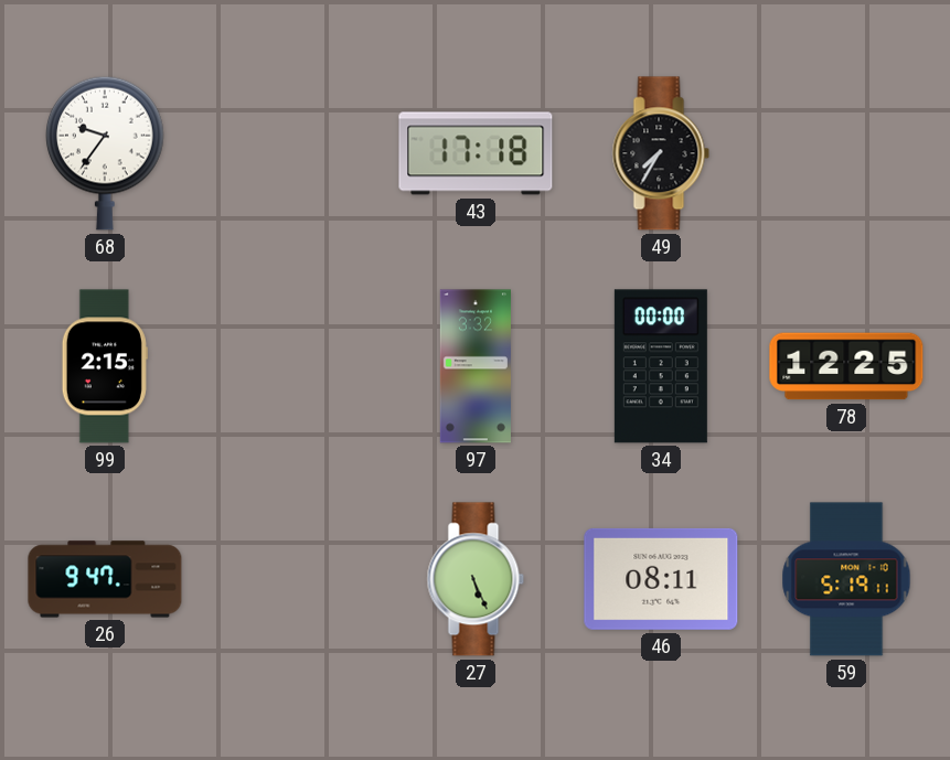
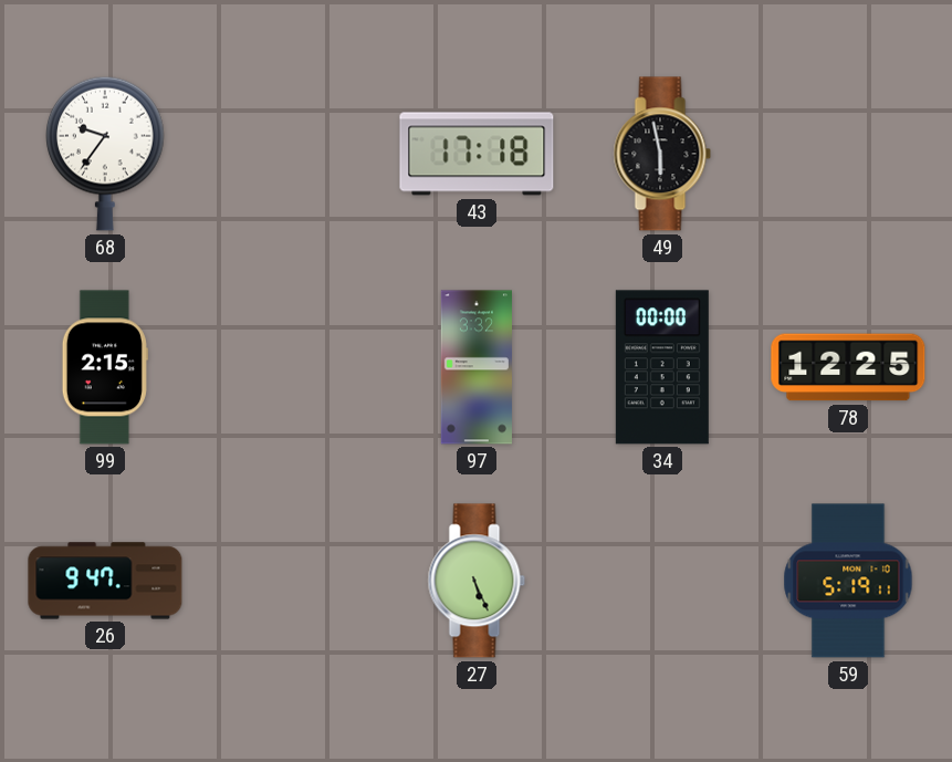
49: 7:35 -> 5:58 (662, 154)
46: 08:11 -> none (661, 579)
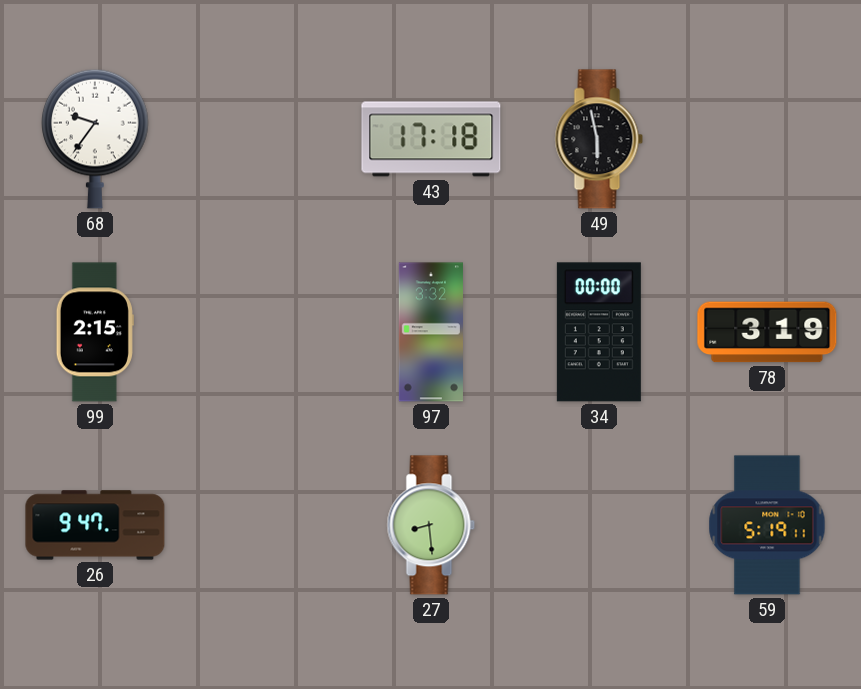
78: 12:25 -> 3:19 (767, 332)
27: 5:26 -> 8:29 (431, 525)
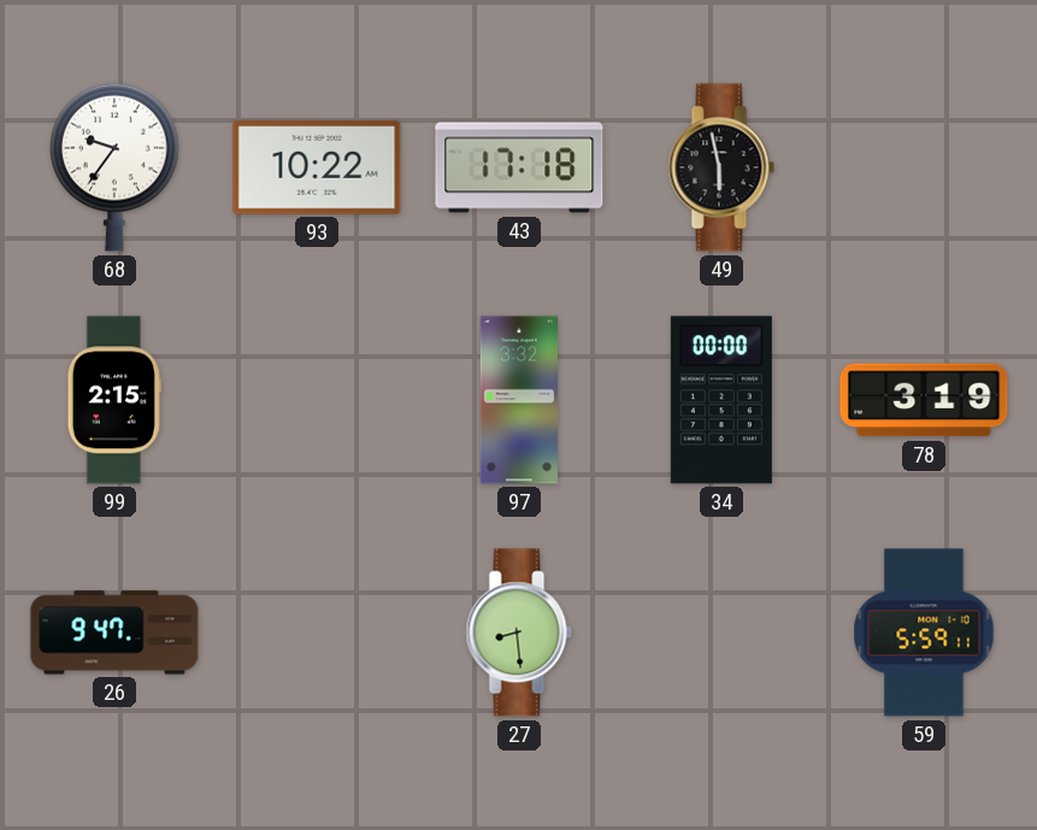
93: none -> 10:22 (317, 167)
59: 5:19 -> 5:59 (924, 632)
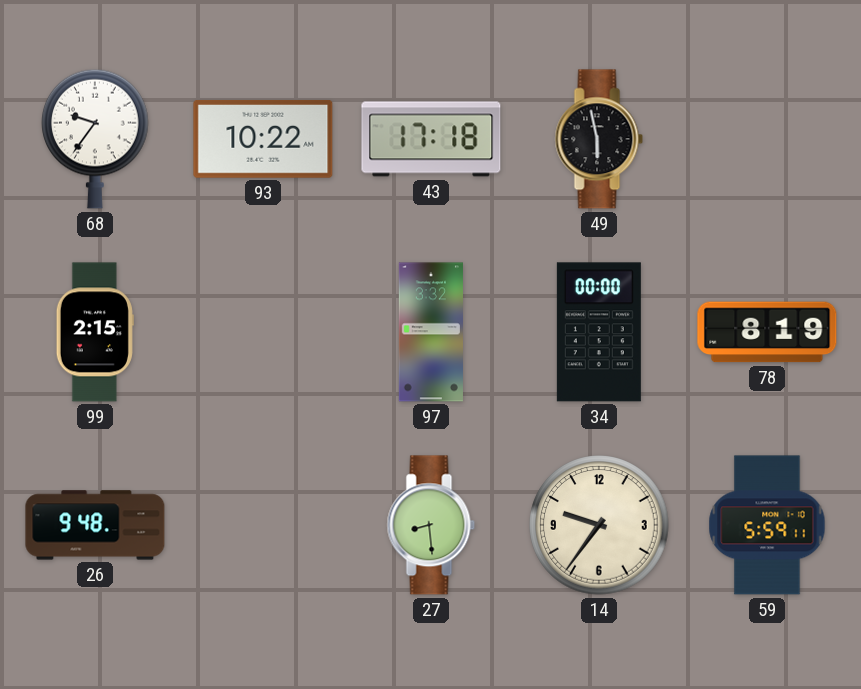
78: 3:19 -> 8:19 (767, 332)
26: 9:47 -> 9:48 (95, 525)
14: none -> 9:36 (599, 525)
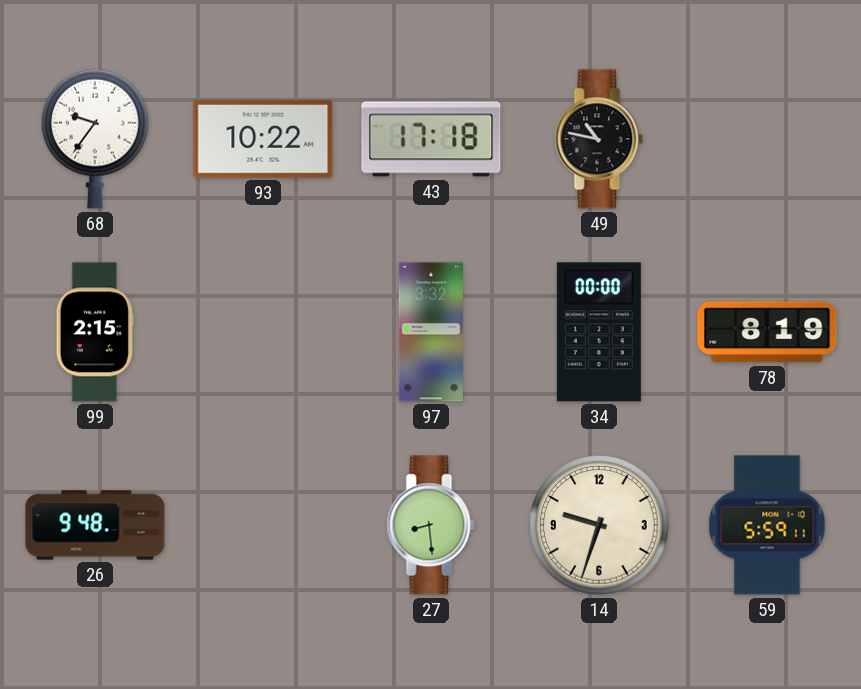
49: 5:58 -> 10:47 (599, 139)
14: 9:36 -> 9:33 (599, 525)
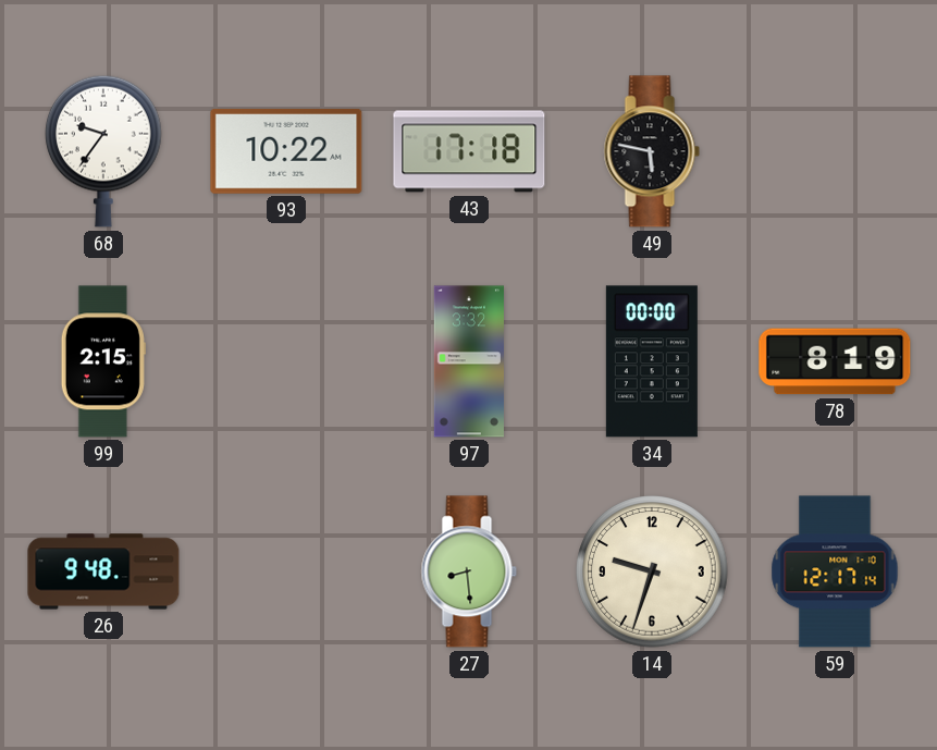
49: 10:47 -> 5:47 (652, 151)
59: 5:59 -> 12:17 (835, 571)
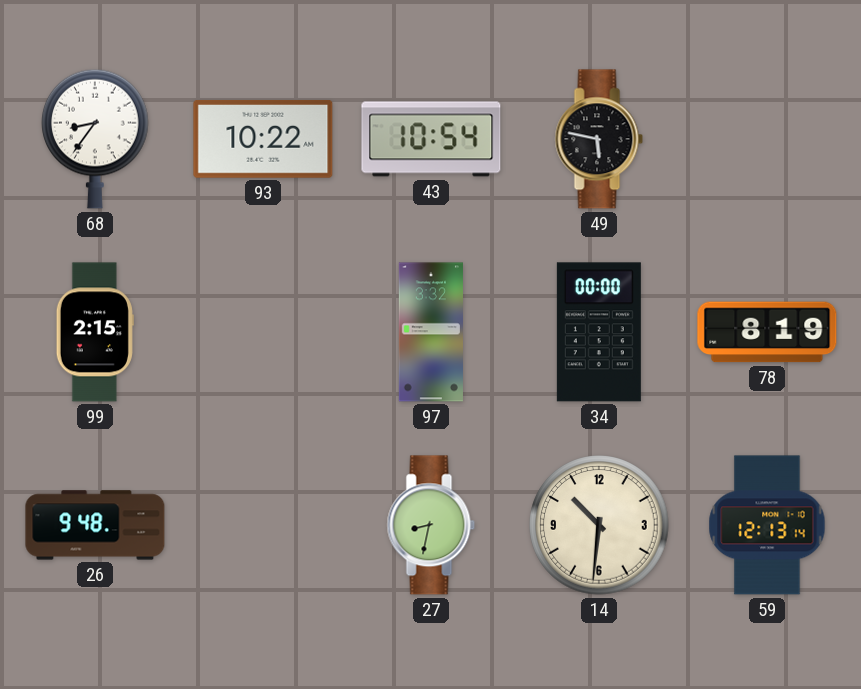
68: 9:36 -> 8:36 (96, 139)
43: 17:18 -> 10:54 (431, 139)
27: 8:29 -> 8:32 (431, 525)
14: 9:33 -> 10:31 (599, 525)
59: 12:17 -> 12:13 (767, 525)
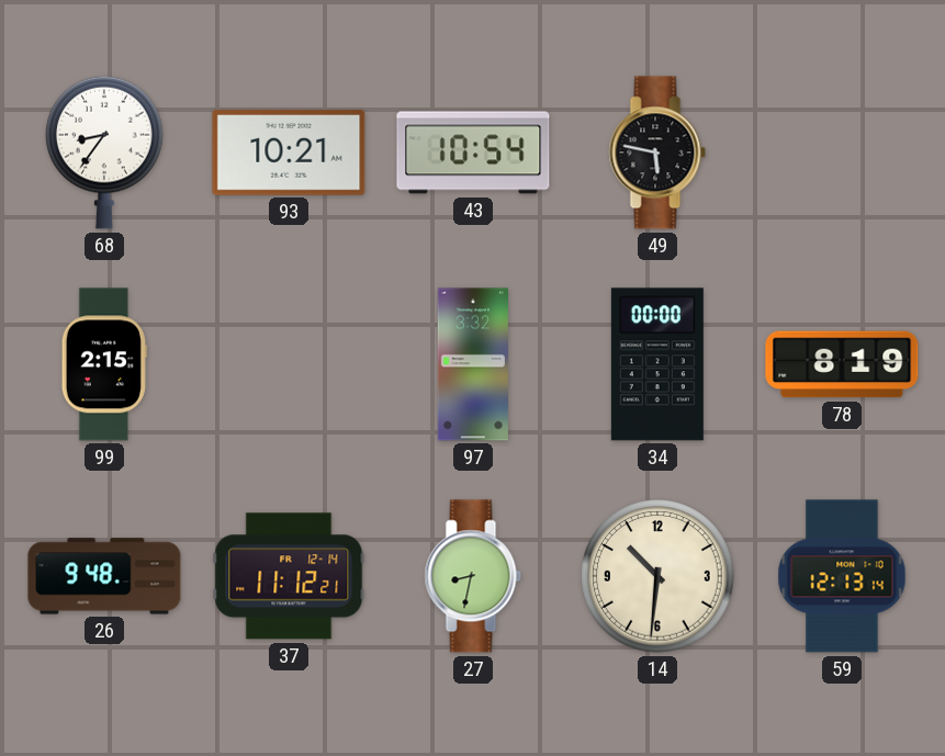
93: 10:22 -> 10:21 (289, 153)
37: none -> 11:12 (289, 576)
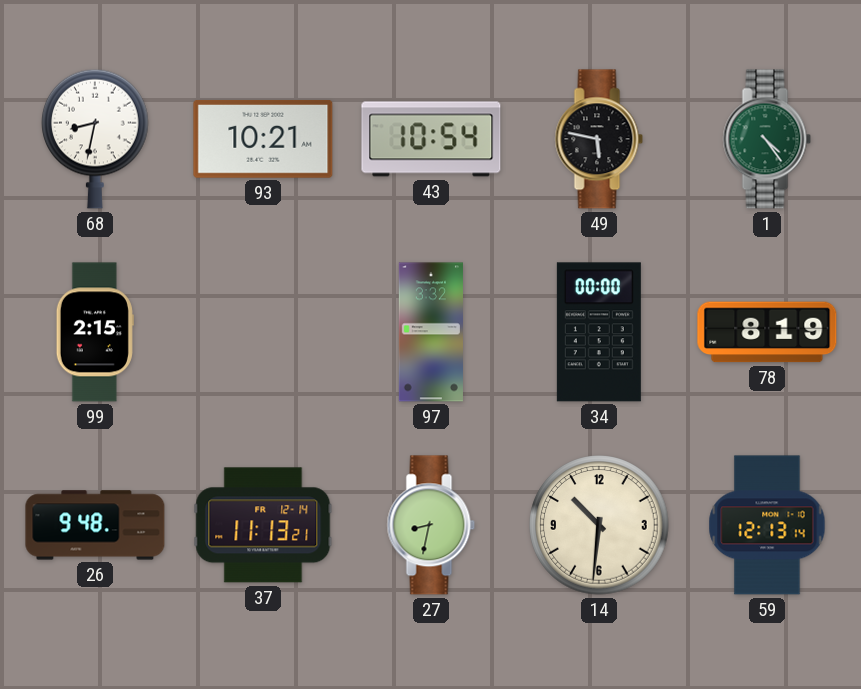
68: 8:36 -> 8:32 (96, 139)
1: none -> 4:24 (767, 139)
37: 11:12 -> 11:13 (263, 525)
